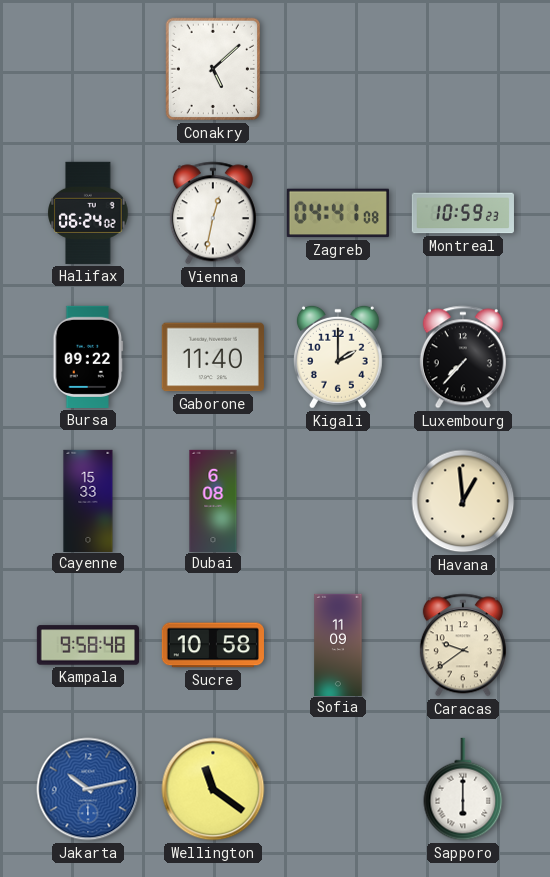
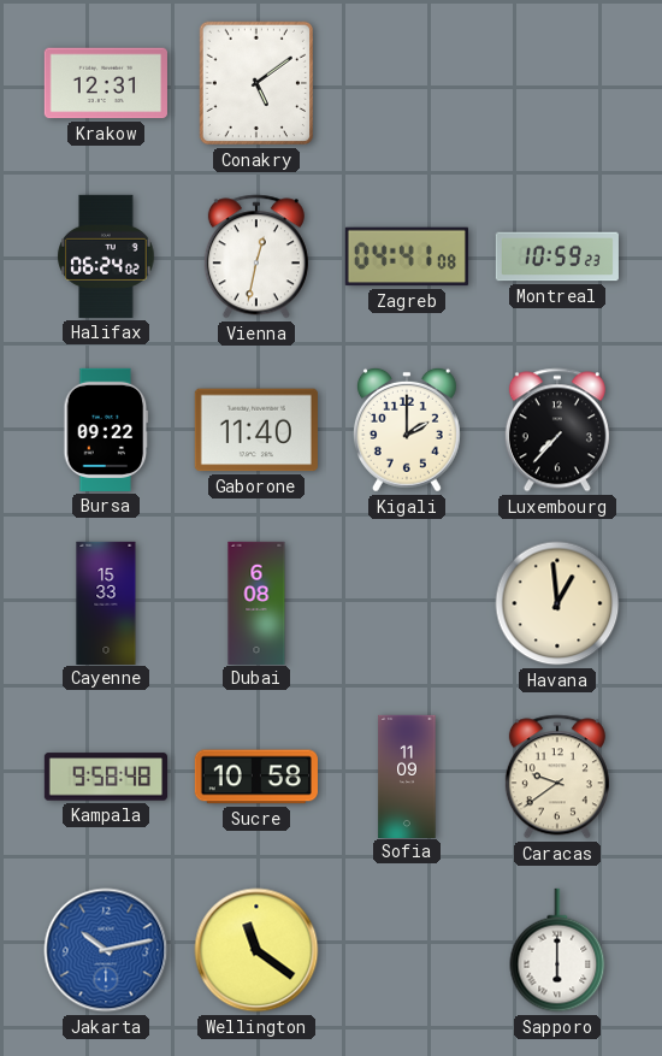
Krakow: none -> 12:31 (106, 83)
Conakry: 5:08 -> 5:09 (255, 83)
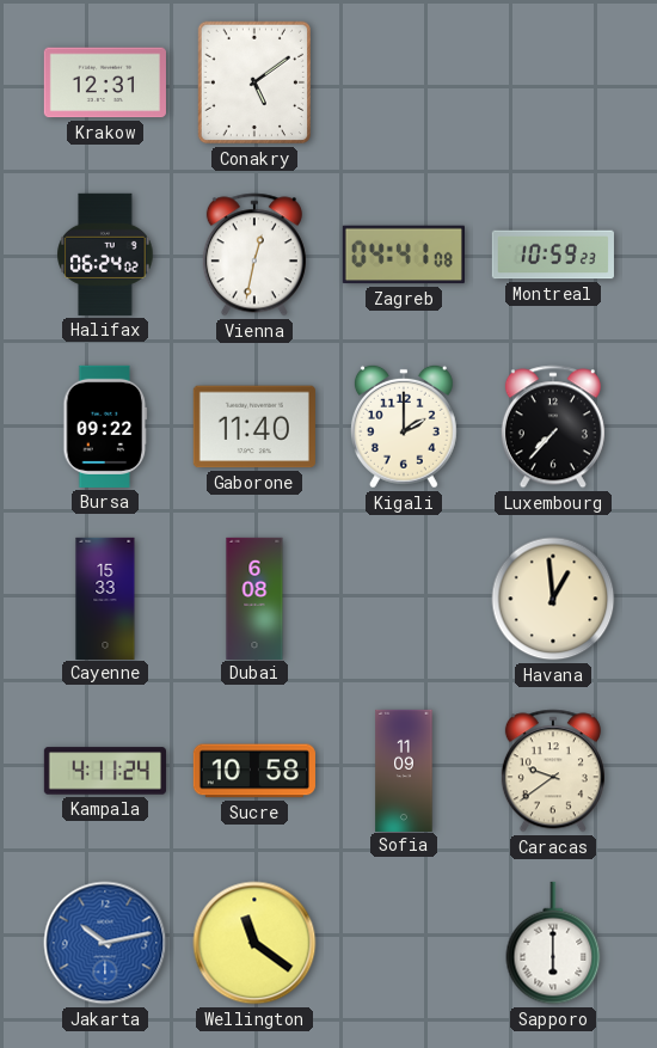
Kampala: 9:58 -> 4:11 (104, 771)
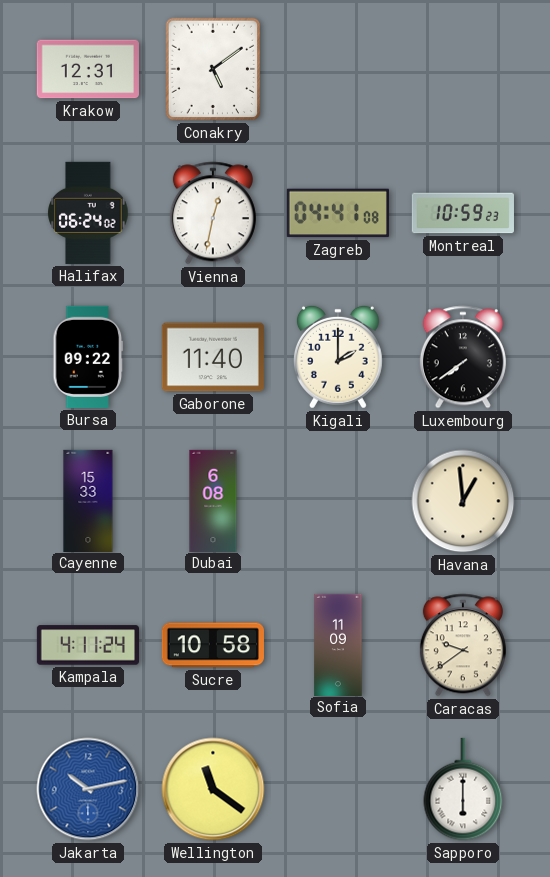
Luxembourg: 7:37 -> 7:39 (463, 357)
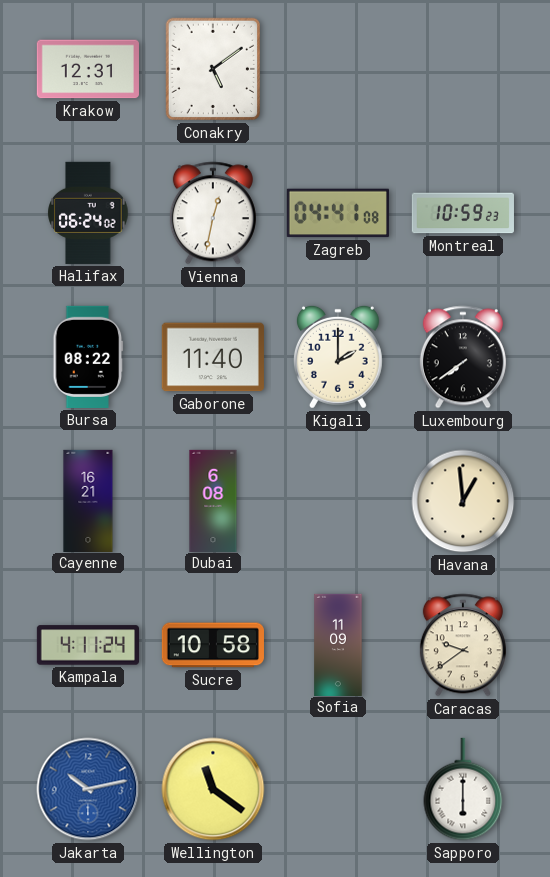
Bursa: 09:22 -> 08:22 (88, 357)
Cayenne: 15:33 -> 16:21 (88, 500)
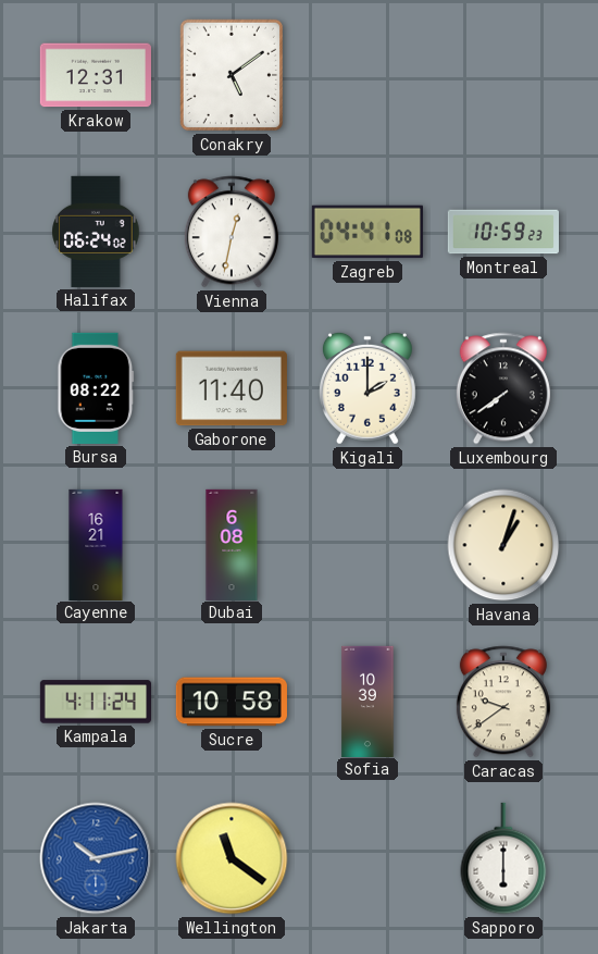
Havana: 12:59 -> 1:03 (503, 545)
Sofia: 11:09 -> 10:39 (367, 701)
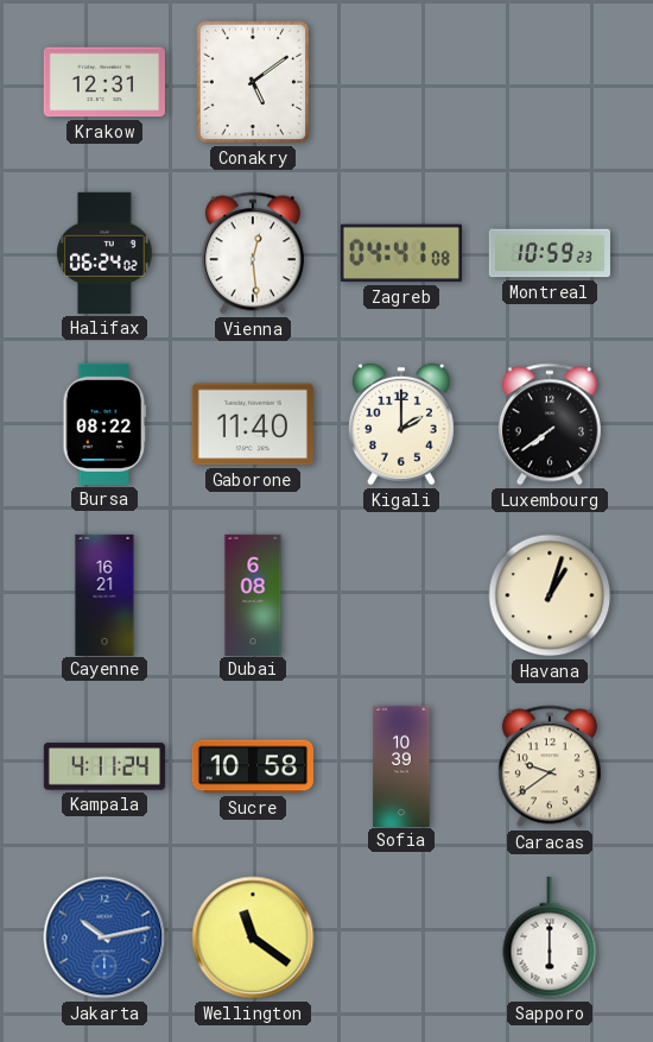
Vienna: 12:32 -> 12:29 (253, 253)
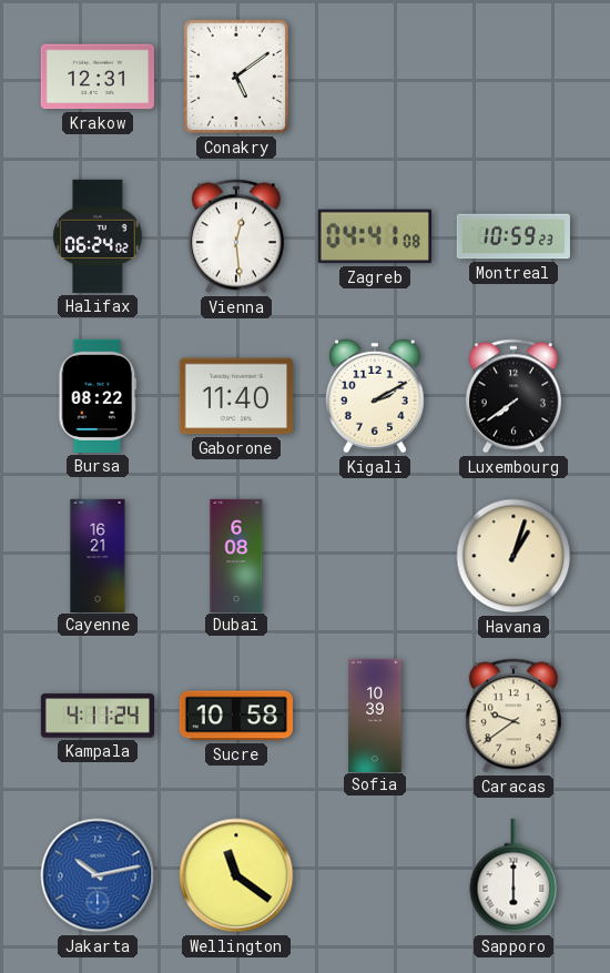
Kigali: 2:00 -> 2:10 (375, 396)
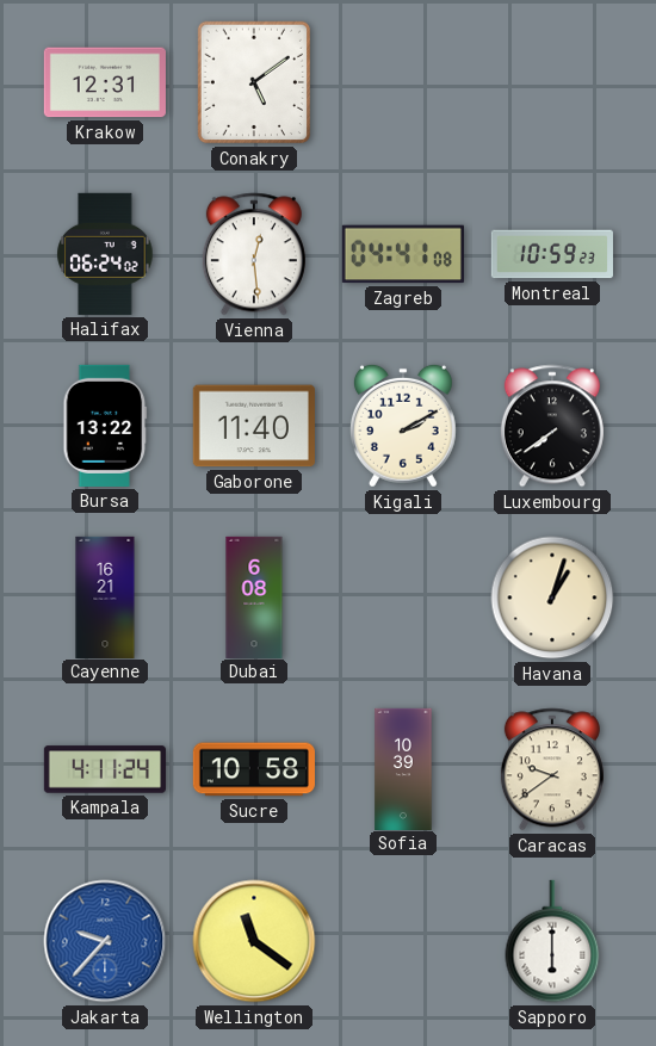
Bursa: 08:22 -> 13:22 (105, 426)
Jakarta: 10:13 -> 9:37 (105, 941)
